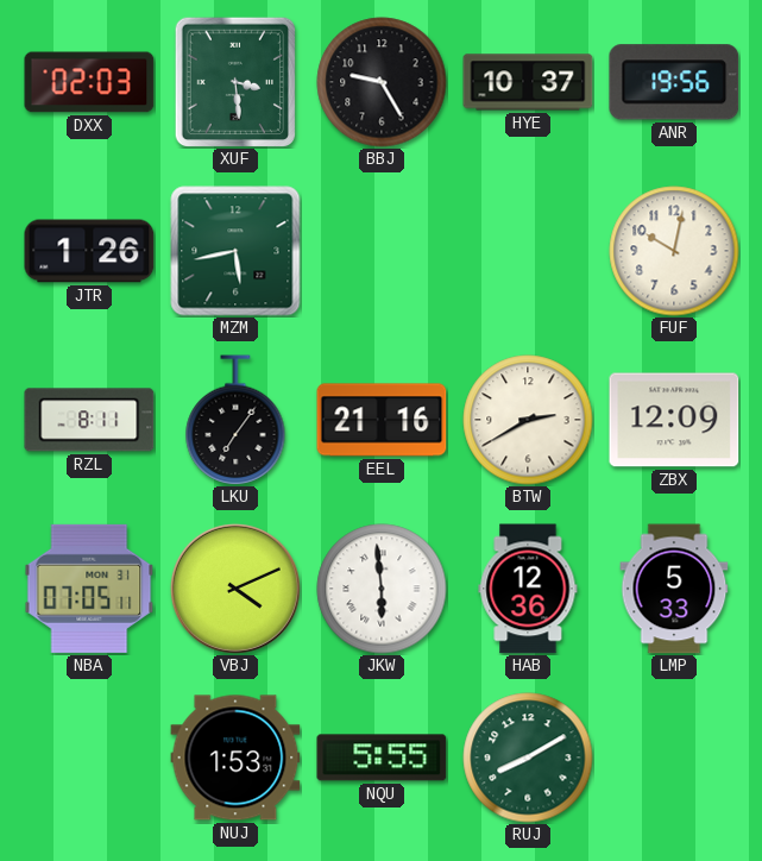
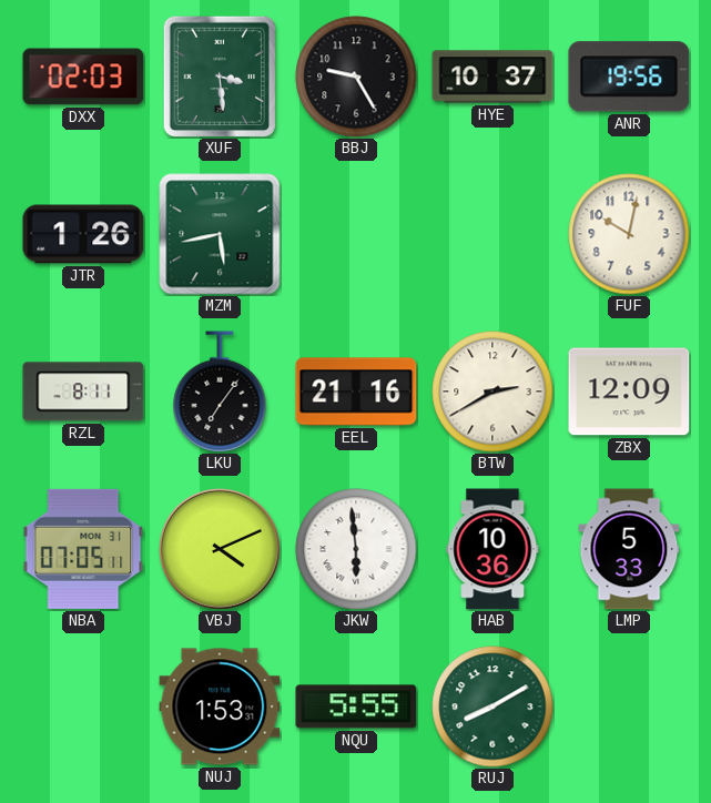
HAB: 12:36 -> 10:36 (492, 549)
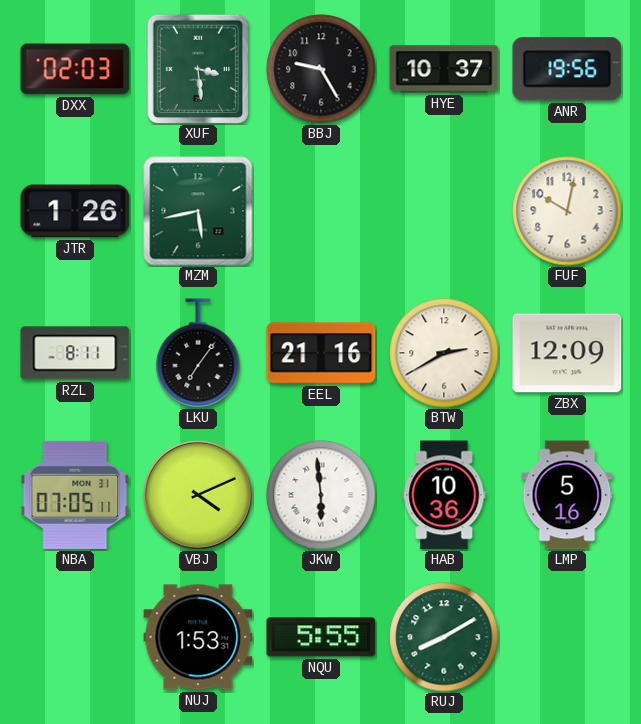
LMP: 5:33 -> 5:16 (567, 495)
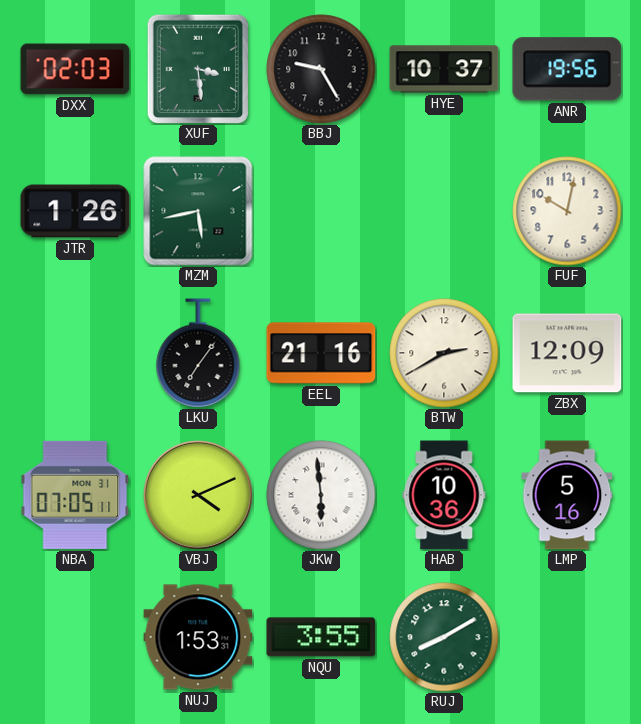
RZL: 8:11 -> none (75, 353)
NQU: 5:55 -> 3:55 (321, 637)
